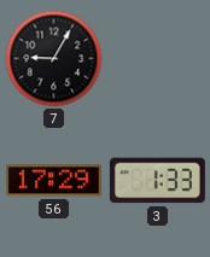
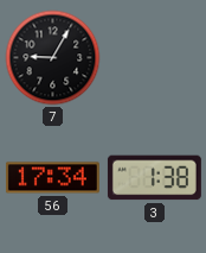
56: 17:29 -> 17:34 (52, 178)
3: 1:33 -> 1:38 (154, 178)
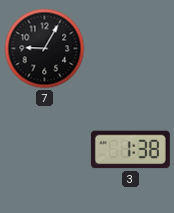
56: 17:34 -> none (52, 178)
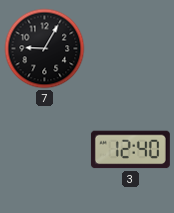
3: 1:38 -> 12:40 (130, 150)
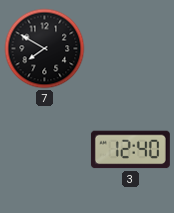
7: 9:05 -> 7:50 (45, 49)
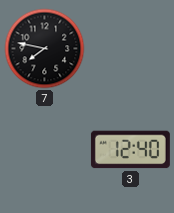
7: 7:50 -> 7:47 (45, 49)
